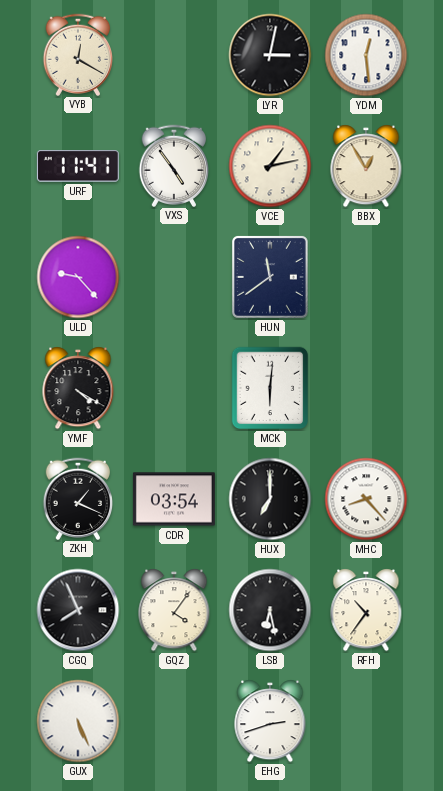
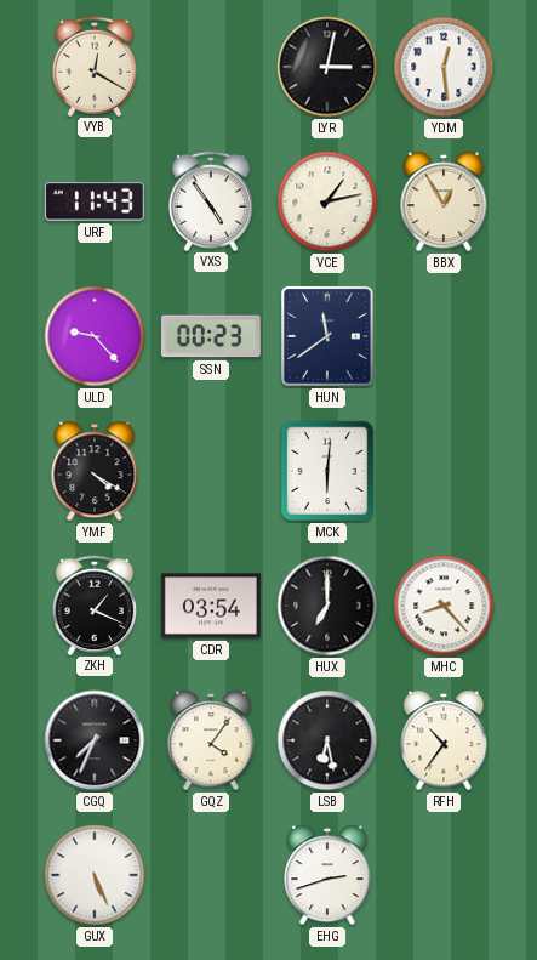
URF: 11:41 -> 11:43 (95, 201)
SSN: none -> 00:23 (211, 336)
CGQ: 7:56 -> 7:34 (95, 740)
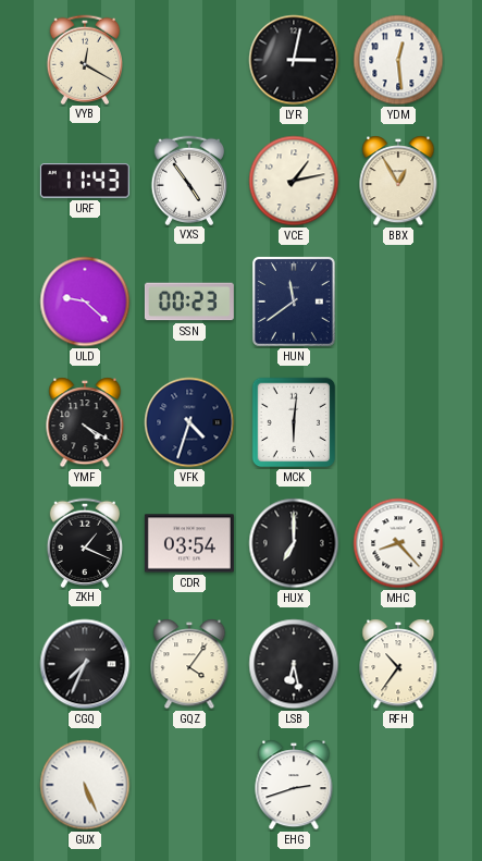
ULD: 9:23 -> 9:22 (85, 302)
VFK: none -> 4:33 (189, 422)
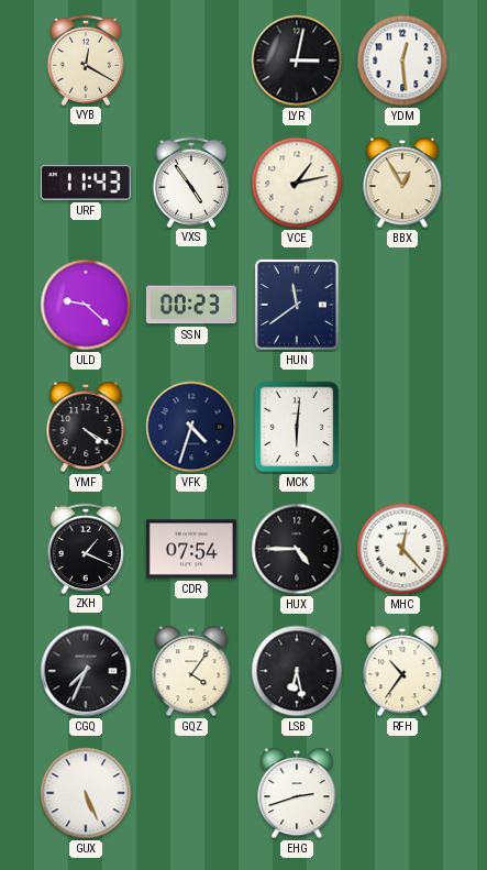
CDR: 03:54 -> 07:54 (191, 549)
HUX: 7:00 -> 4:45 (297, 549)
MHC: 8:23 -> 12:23 (402, 549)
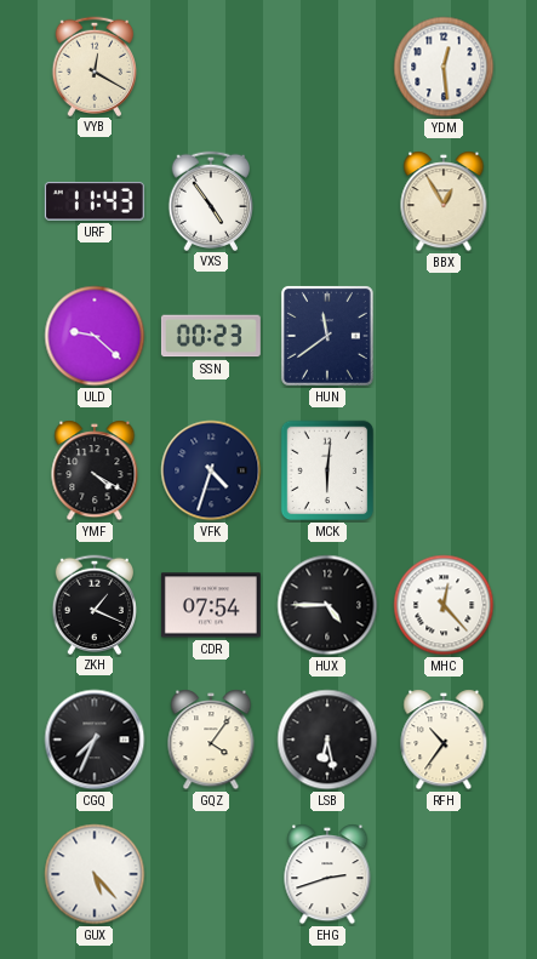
LYR: 3:02 -> none (297, 60)
VCE: 1:13 -> none (297, 183)
GUX: 5:26 -> 5:23 (95, 874)
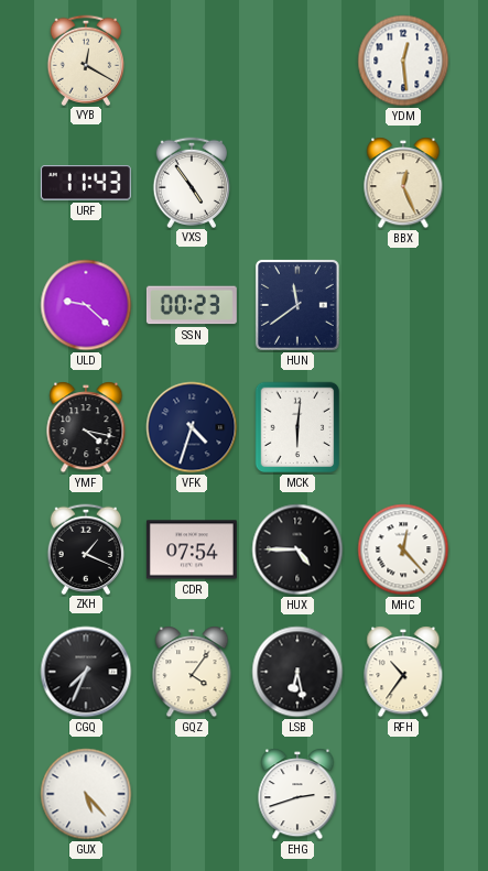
BBX: 12:55 -> 12:26 (403, 183)
YMF: 4:20 -> 4:17 (86, 427)
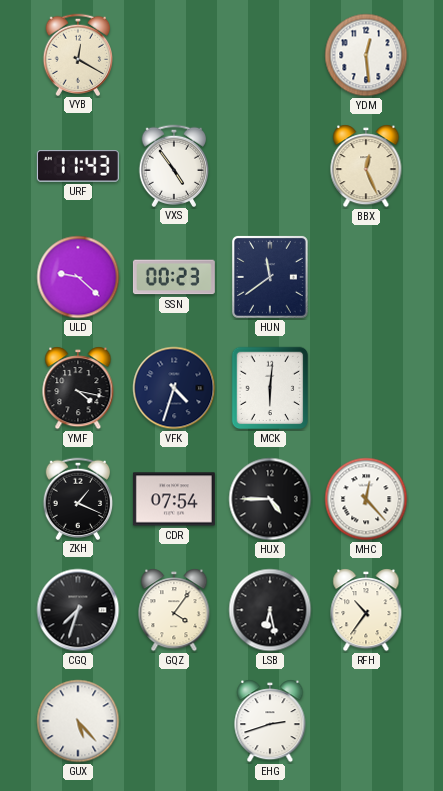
CGQ: 7:34 -> 7:33 (78, 610)
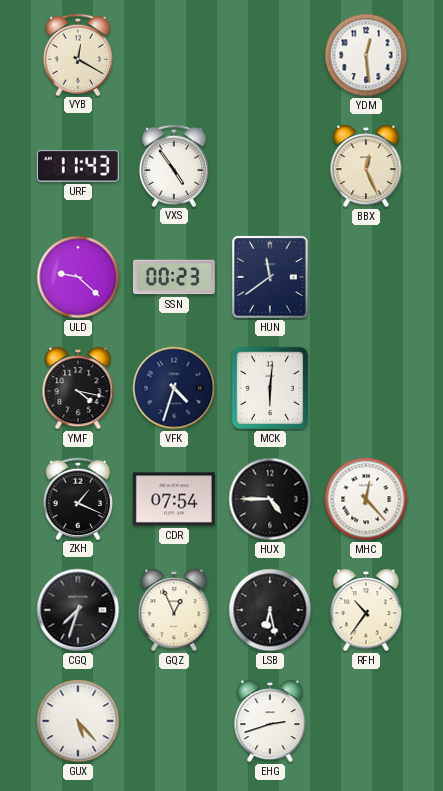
GQZ: 4:06 -> 12:56 (174, 610)
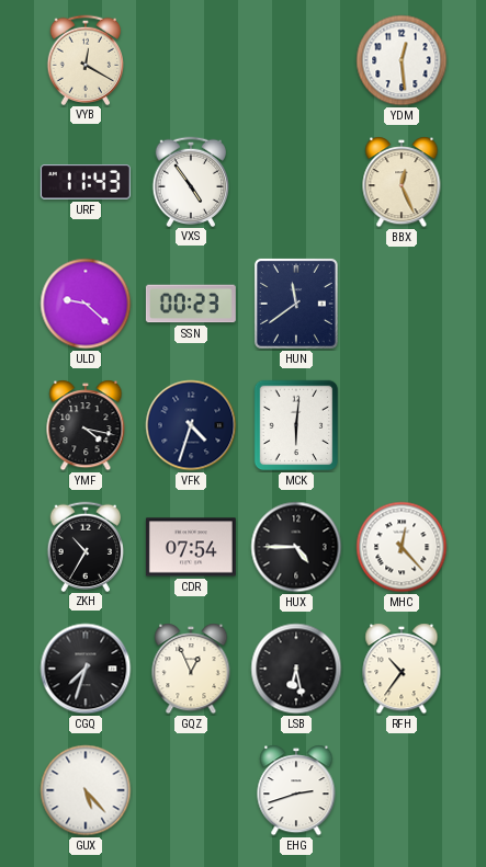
ZKH: 1:19 -> 10:35 (84, 546)
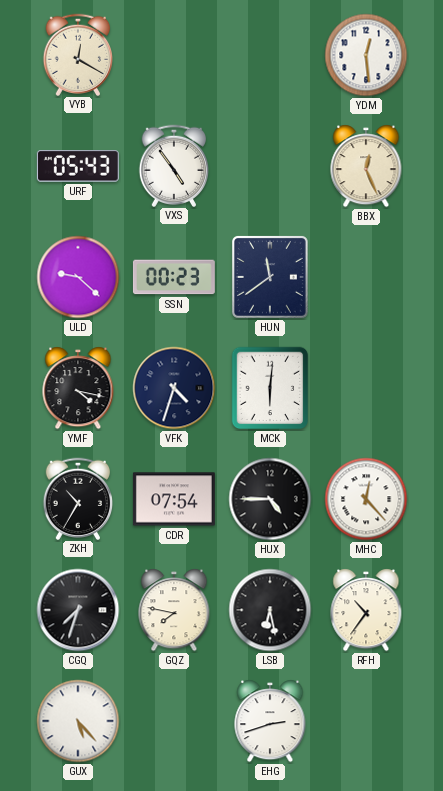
URF: 11:43 -> 05:43 (78, 166)
GQZ: 12:56 -> 7:47 (174, 610)
